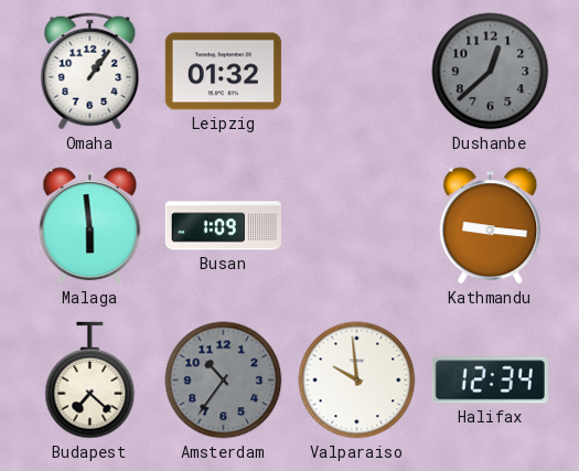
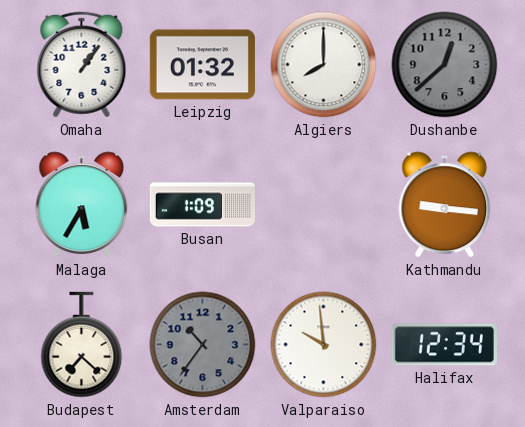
Algiers: none -> 8:00 (324, 65)
Malaga: 5:59 -> 5:35 (82, 205)
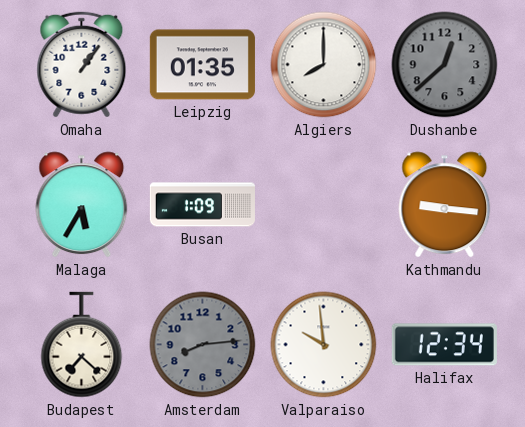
Leipzig: 01:32 -> 01:35 (202, 65)
Amsterdam: 10:36 -> 8:14 (203, 345)
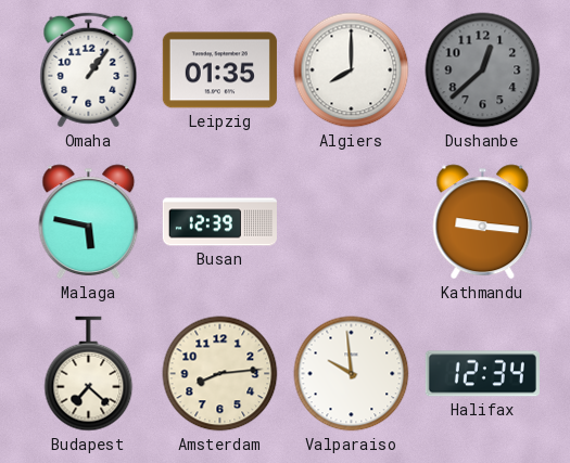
Malaga: 5:35 -> 5:47 (89, 222)
Busan: 1:09 -> 12:39 (219, 222)
Amsterdam dial: grey -> cream (220, 374)
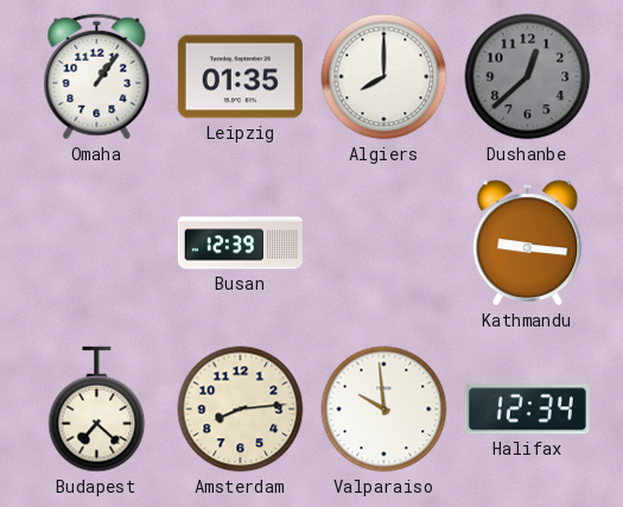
Malaga: 5:47 -> none (89, 222)
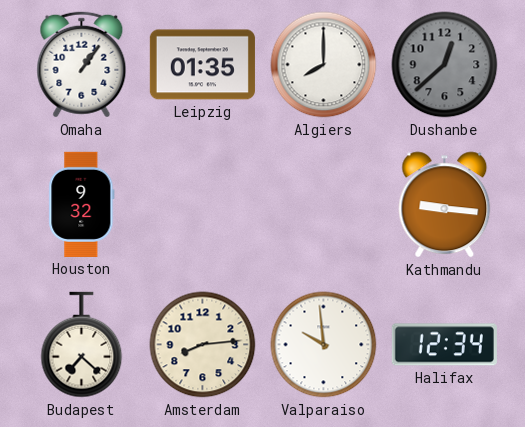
Houston: none -> 9:32 (82, 204)
Busan: 12:39 -> none (240, 243)
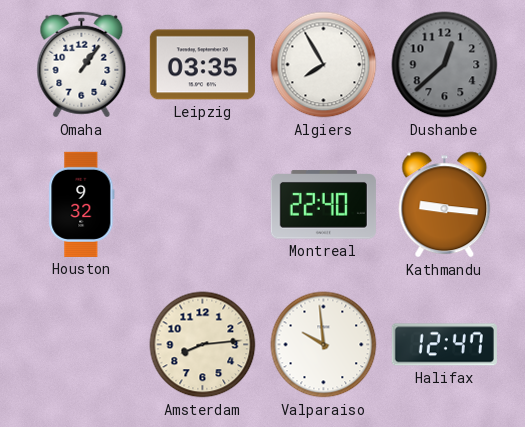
Leipzig: 01:35 -> 03:35 (202, 65)
Algiers: 8:00 -> 7:55 (324, 65)
Montreal: none -> 22:40 (323, 205)
Budapest: 7:22 -> none (82, 345)
Halifax: 12:34 -> 12:47 (444, 345)
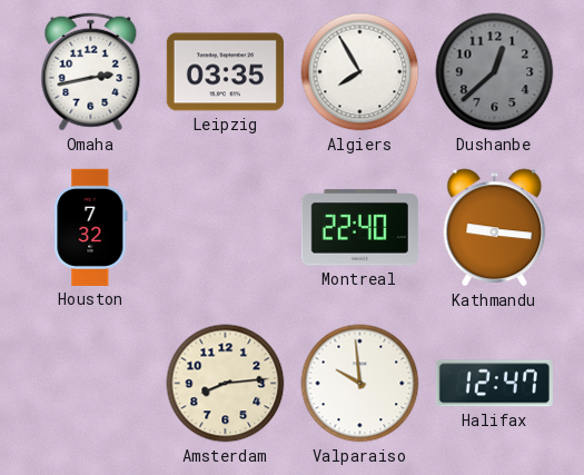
Omaha: 1:06 -> 2:43 (91, 72)
Houston: 9:32 -> 7:32 (91, 227)
